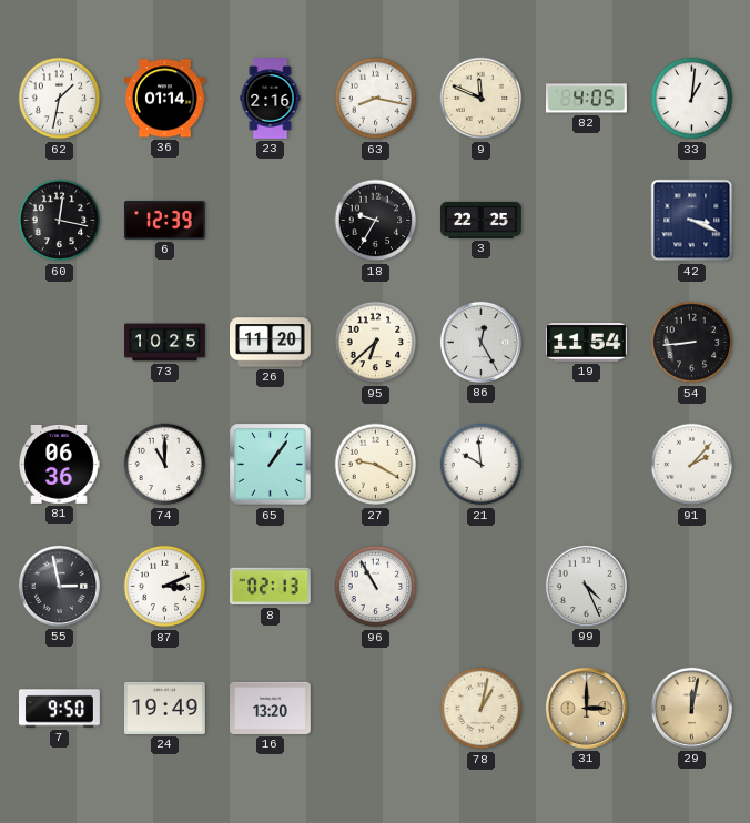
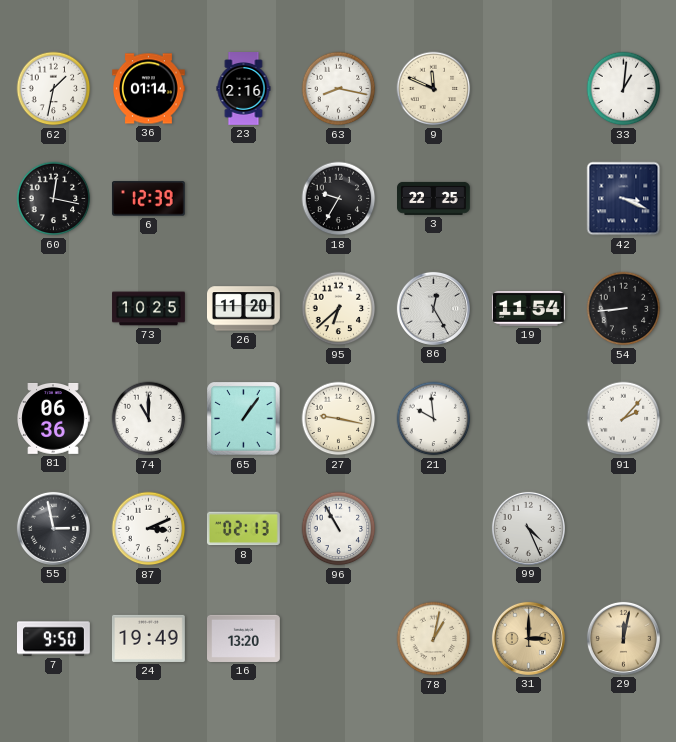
82: 4:05 -> none (587, 99)
27: 9:20 -> 9:17 (339, 419)
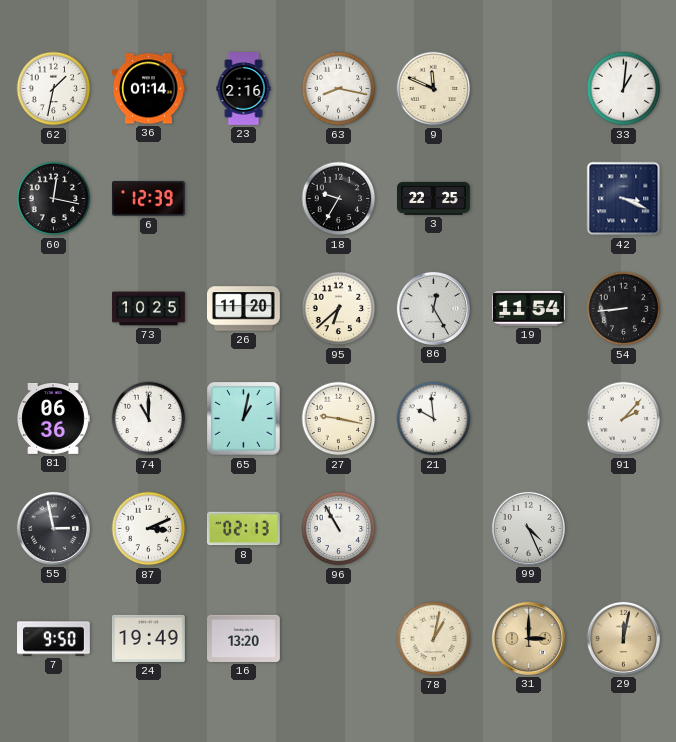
65: 1:06 -> 1:02 (244, 419)
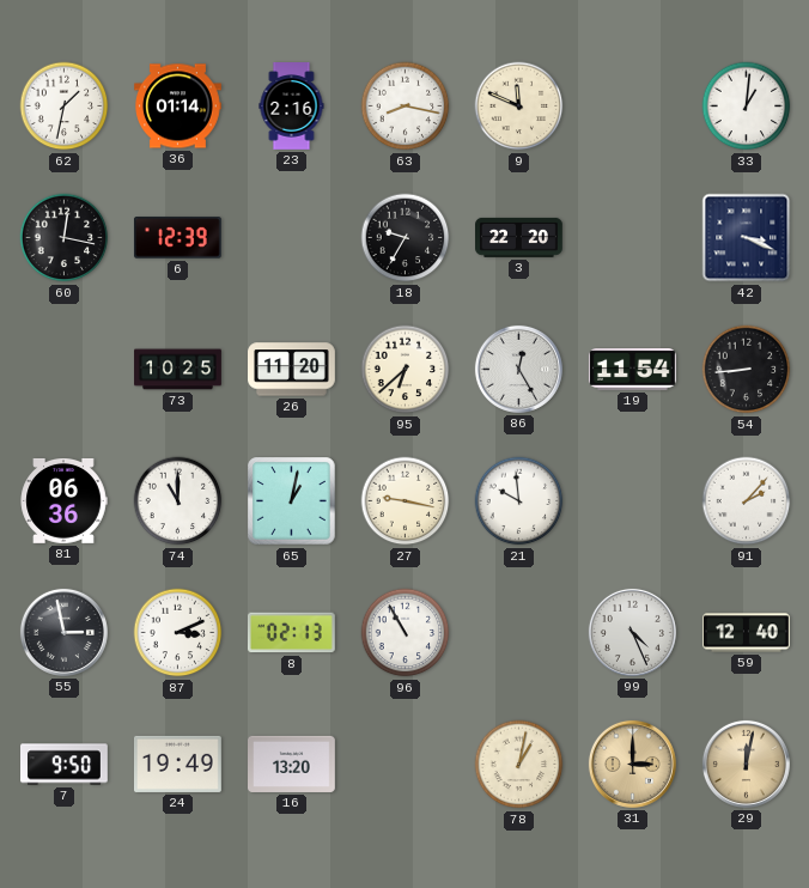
3: 22:25 -> 22:20 (519, 237)
59: none -> 12:40 (747, 633)
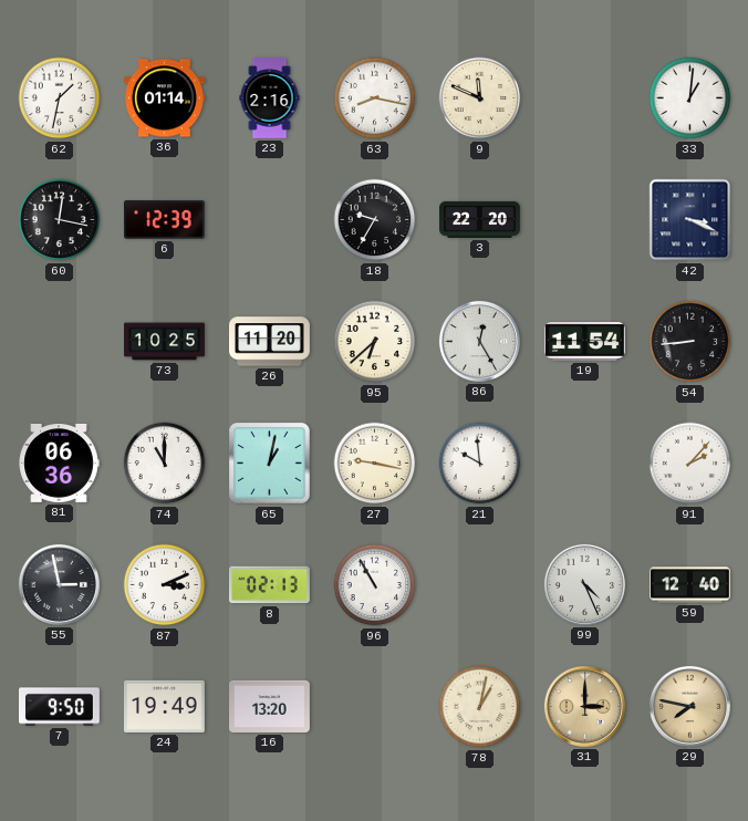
29: 12:02 -> 7:47 (689, 706)
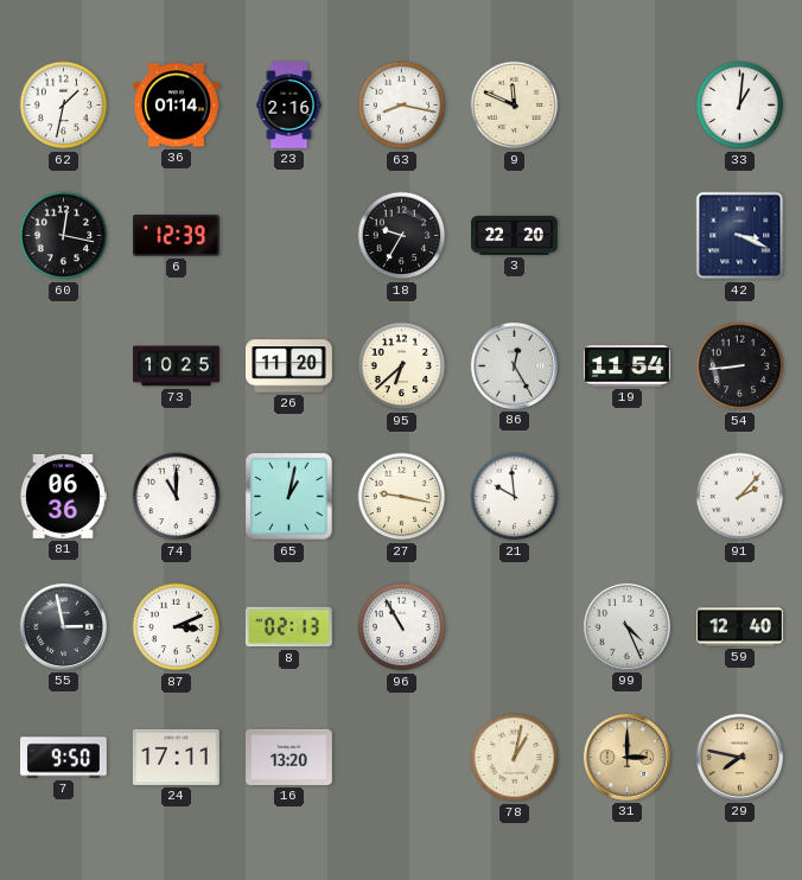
24: 19:49 -> 17:11 (177, 757)
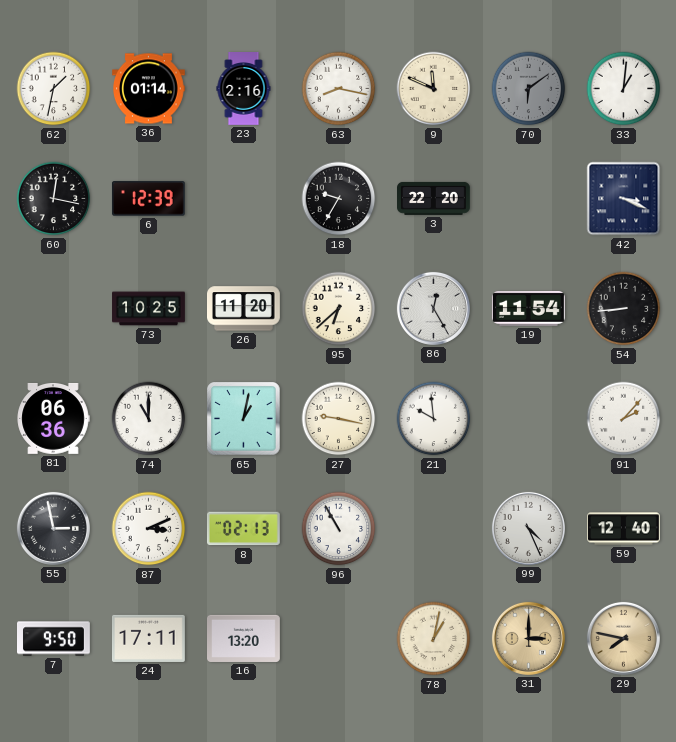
70: none -> 6:09 (529, 89)
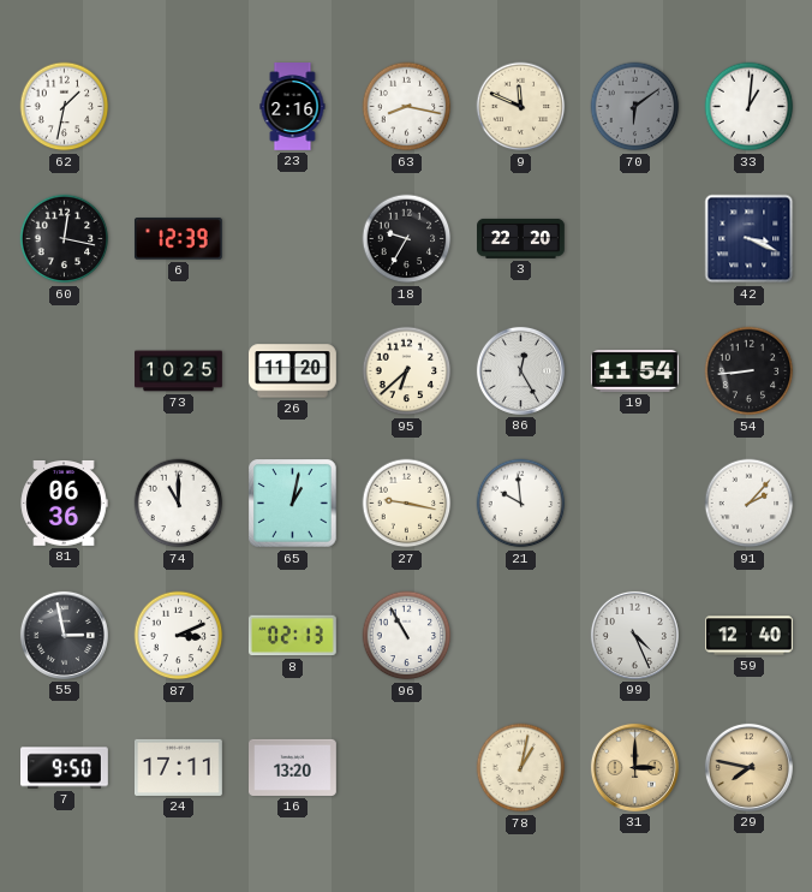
36: 01:14 -> none (149, 89)
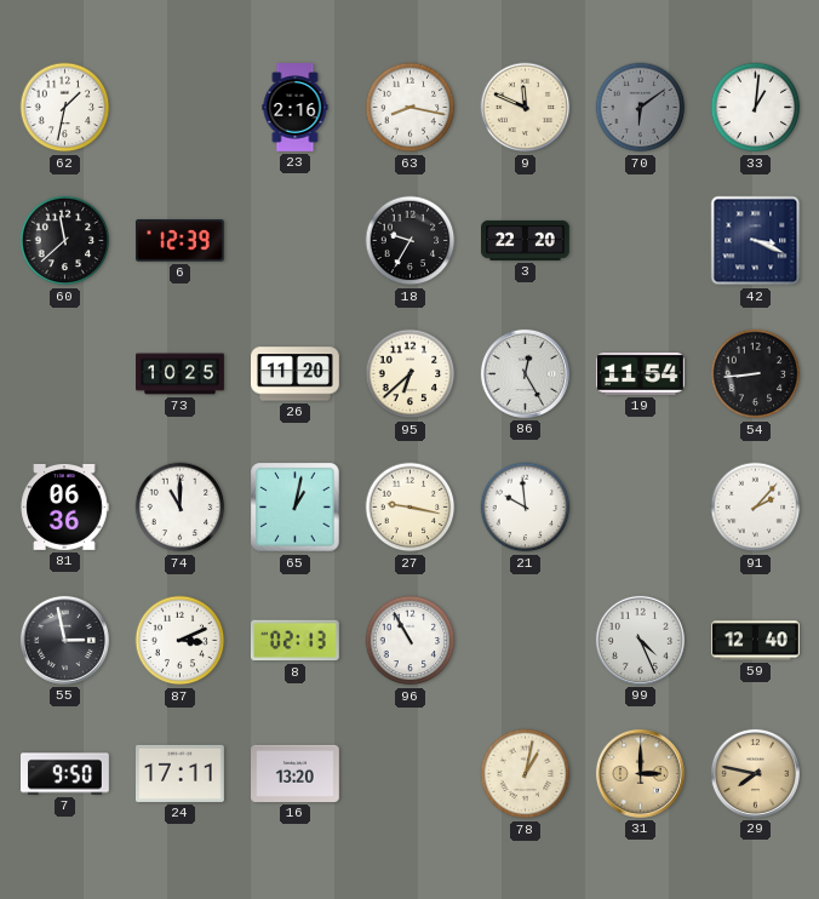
60: 12:17 -> 11:38 (65, 241)
